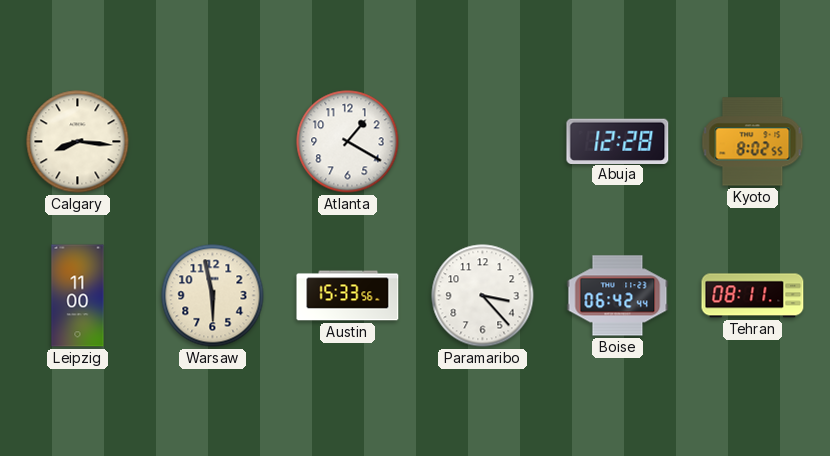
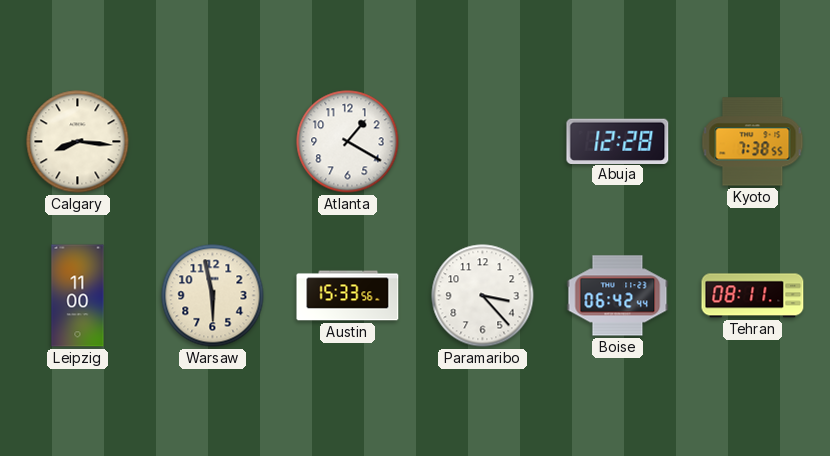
Kyoto: 8:02 -> 7:38 (753, 142)
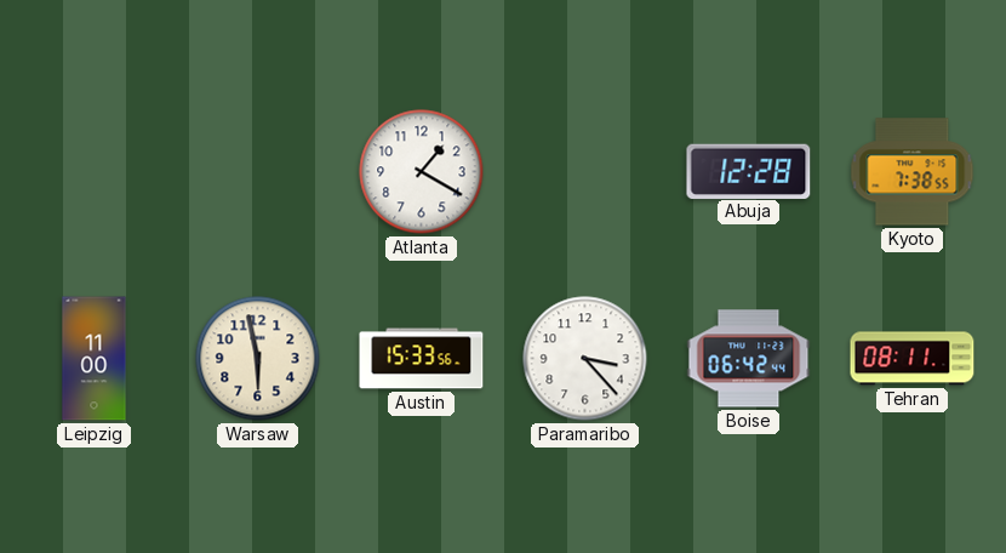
Calgary: 8:16 -> none (78, 142)
